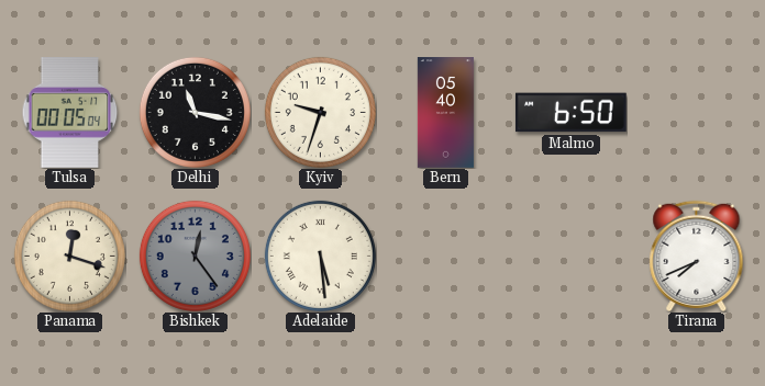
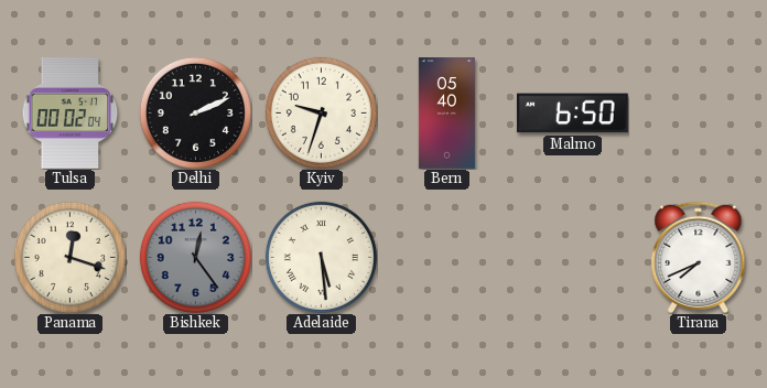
Tulsa: 00:05 -> 00:02 (71, 114)
Delhi: 11:17 -> 2:11 (195, 112)
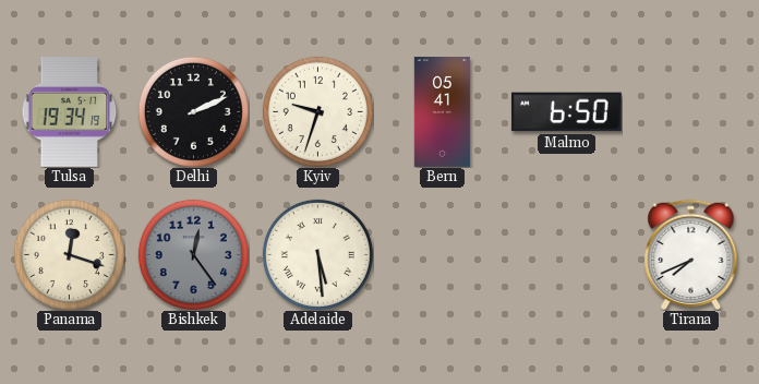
Tulsa: 00:02 -> 19:34 (70, 112)
Bern: 05:40 -> 05:41 (442, 112)
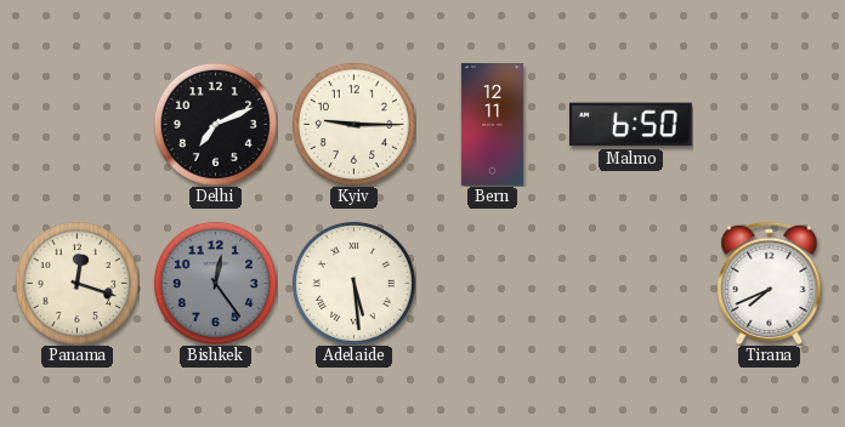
Tulsa: 19:34 -> none (70, 112)
Delhi: 2:11 -> 7:11 (215, 124)
Kyiv: 9:33 -> 9:15 (353, 124)
Bern: 05:41 -> 12:11 (492, 125)
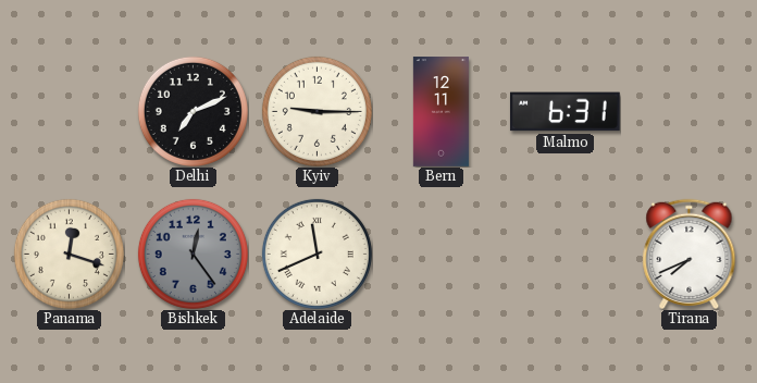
Malmo: 6:50 -> 6:31 (566, 112)
Adelaide: 5:29 -> 11:41 (317, 254)
